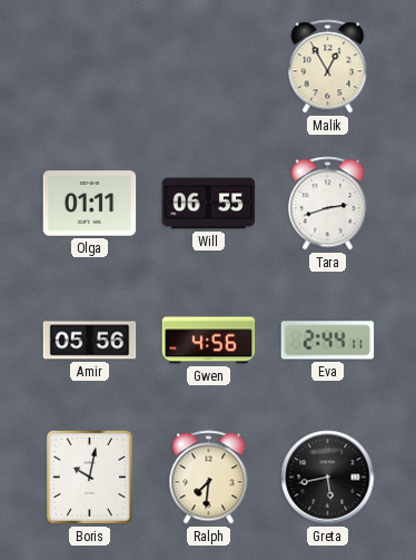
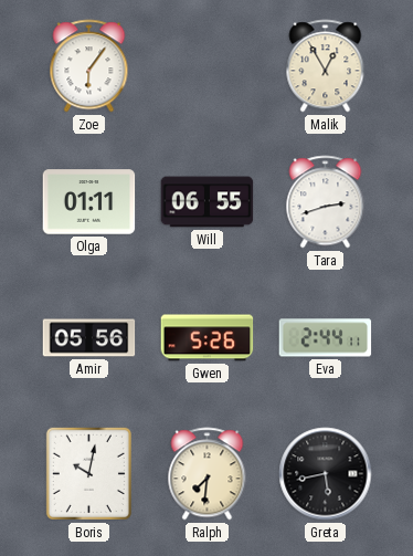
Zoe: none -> 6:06 (89, 66)
Gwen: 4:56 -> 5:26 (208, 338)
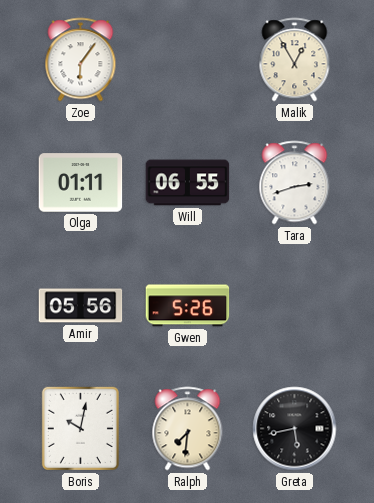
Eva: 2:44 -> none (326, 338)
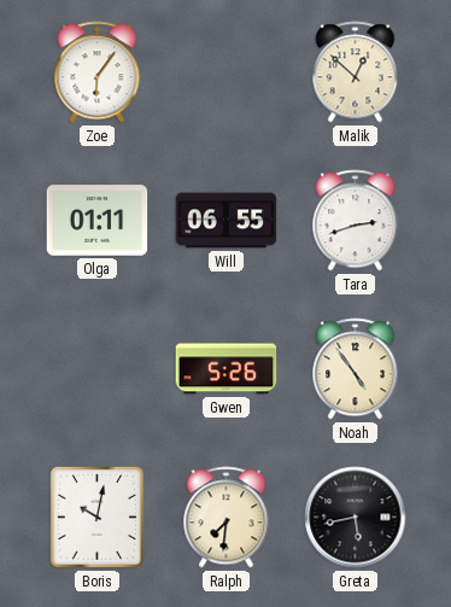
Malik: 12:55 -> 12:52 (356, 72)
Amir: 05:56 -> none (81, 306)
Noah: none -> 4:54 (356, 369)
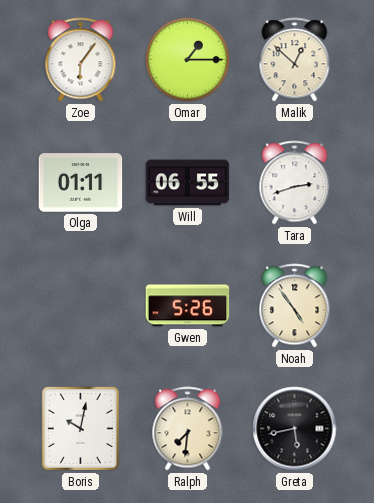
Omar: none -> 1:15 (188, 60)
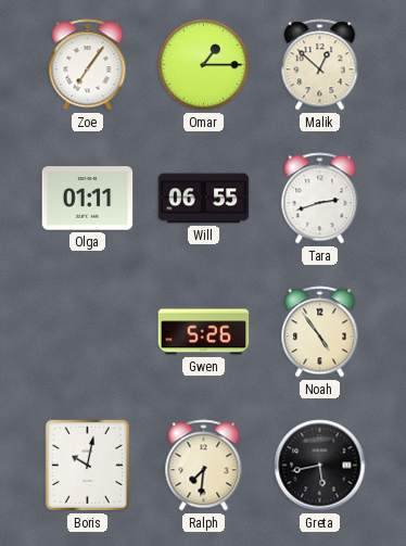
Zoe: 6:06 -> 7:06 (88, 65)
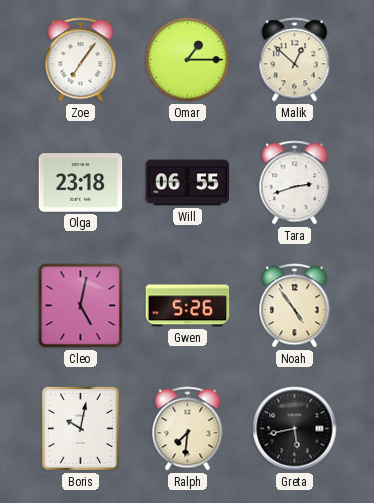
Olga: 01:11 -> 23:18 (81, 183)
Cleo: none -> 5:02 (81, 306)
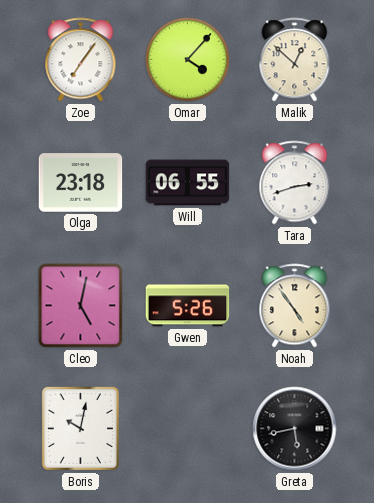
Omar: 1:15 -> 4:07 (188, 60)
Ralph: 7:31 -> none (188, 429)
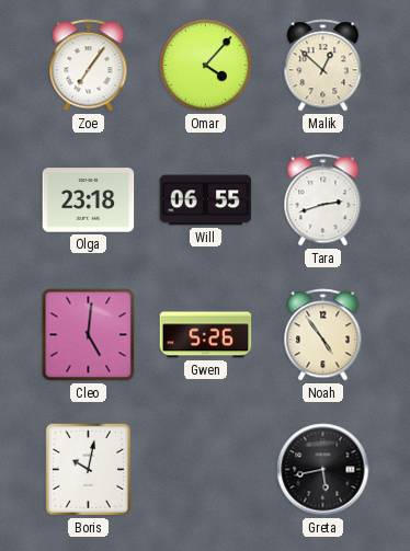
Cleo: 5:02 -> 5:01 (89, 335)
